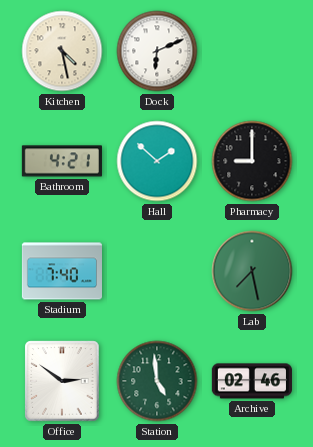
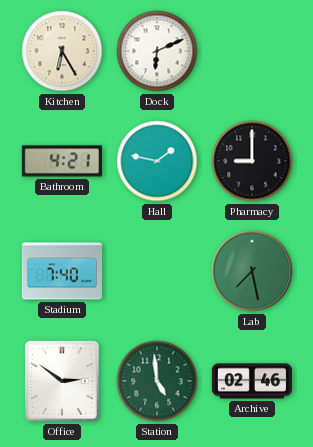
Kitchen: 4:28 -> 6:25 (62, 51)
Hall: 1:52 -> 1:47 (157, 161)
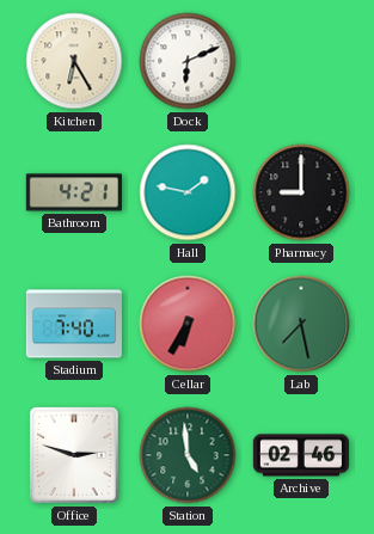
Cellar: none -> 6:35 (188, 324)
Office: 2:51 -> 2:48 (74, 455)
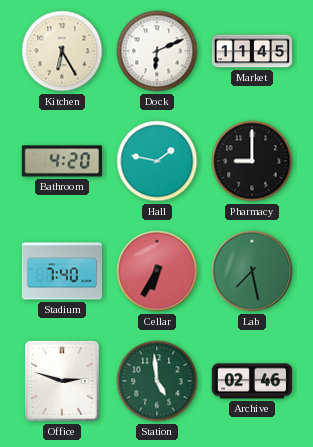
Market: none -> 11:45 (252, 51)
Bathroom: 4:21 -> 4:20 (62, 161)
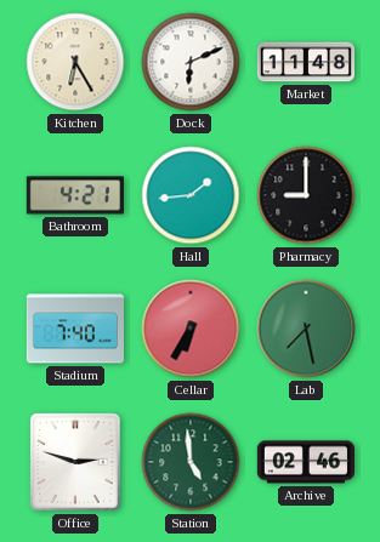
Market: 11:45 -> 11:48 (306, 62)
Bathroom: 4:20 -> 4:21 (75, 195)
Hall: 1:47 -> 1:44 (191, 195)
